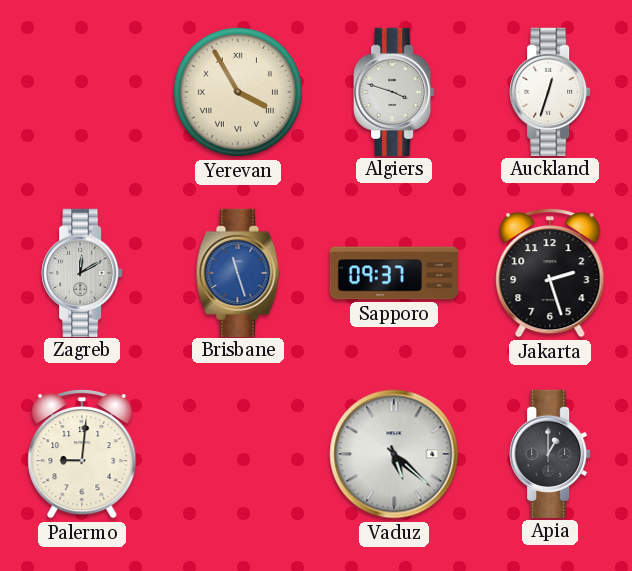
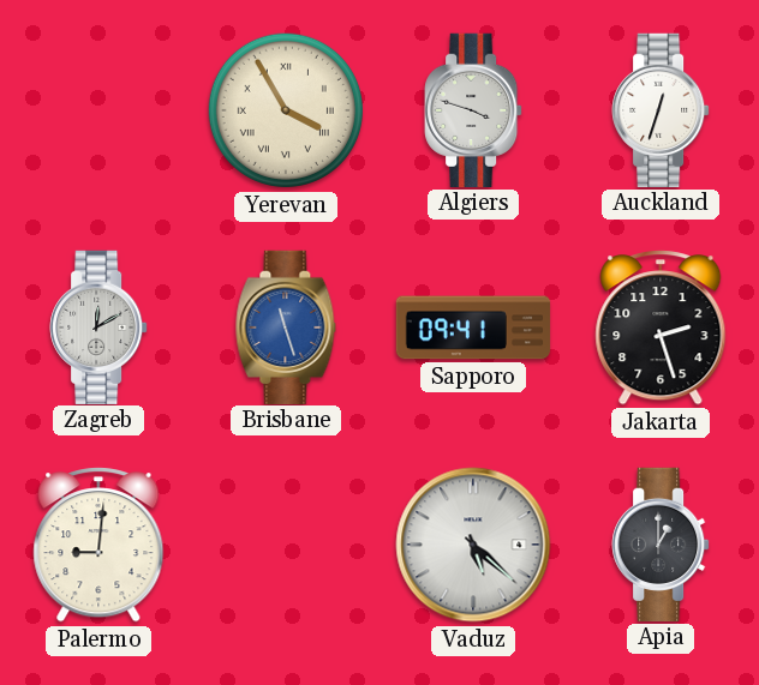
Sapporo: 09:37 -> 09:41 (473, 328)
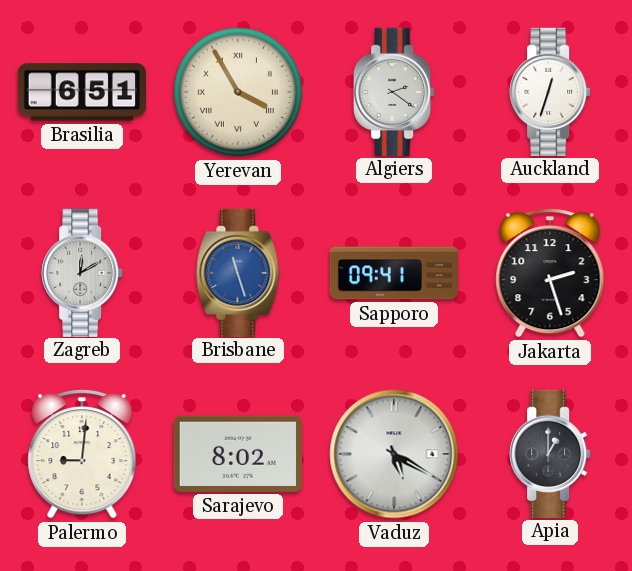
Brasilia: none -> 6:51 (81, 92)
Algiers: 3:48 -> 2:21 (394, 91)
Sarajevo: none -> 8:02 (238, 454)
Vaduz: 5:22 -> 5:20 (394, 454)
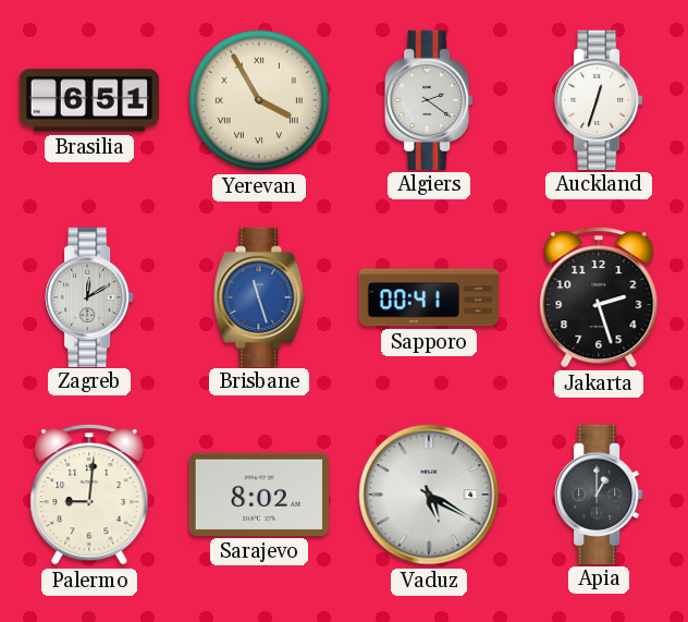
Sapporo: 09:41 -> 00:41 (429, 297)
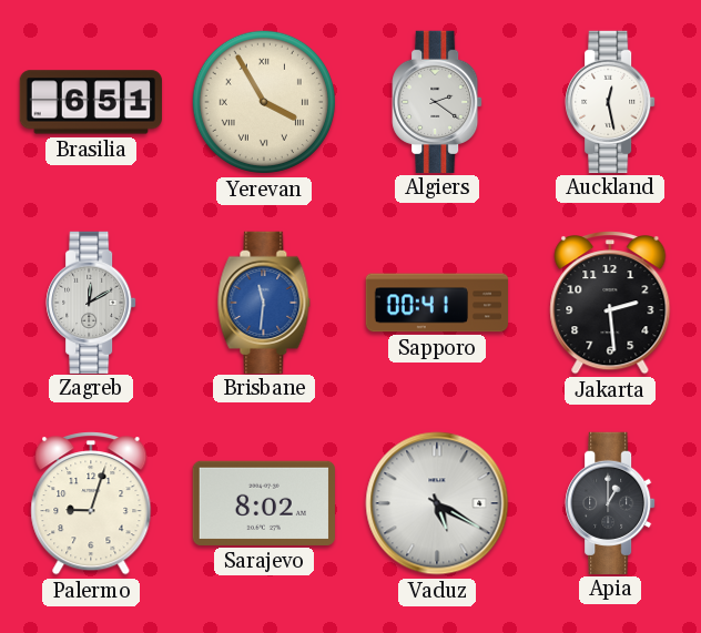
Auckland: 12:33 -> 12:28 (610, 101)
Brisbane: 11:27 -> 11:31 (264, 302)
Jakarta: 2:27 -> 2:29 (610, 303)
Palermo: 9:01 -> 9:03 (91, 503)
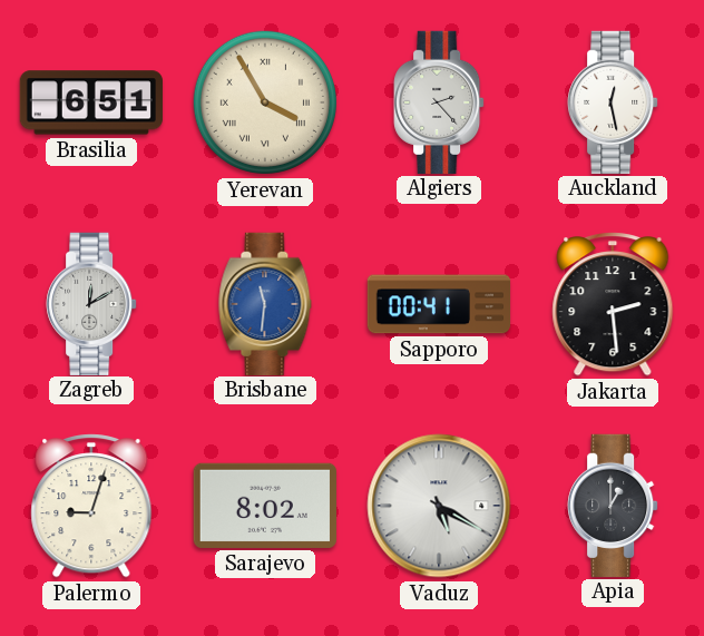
Algiers: 2:21 -> 2:23 (439, 101)
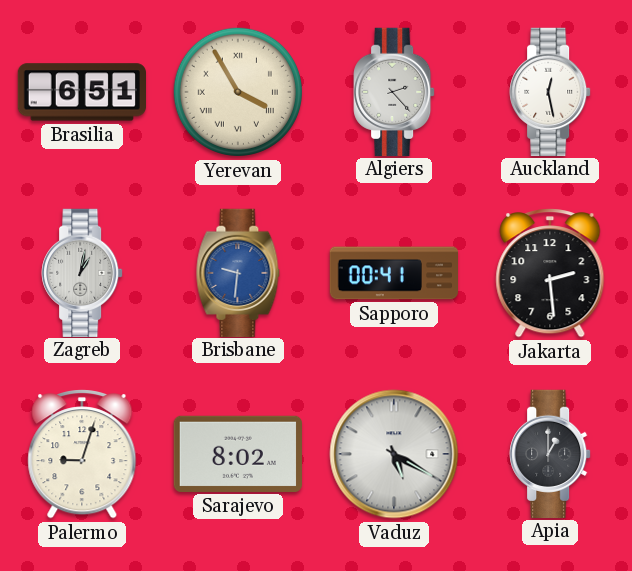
Zagreb: 12:10 -> 1:02 (82, 272)
Brisbane: 11:31 -> 9:31 (238, 272)
